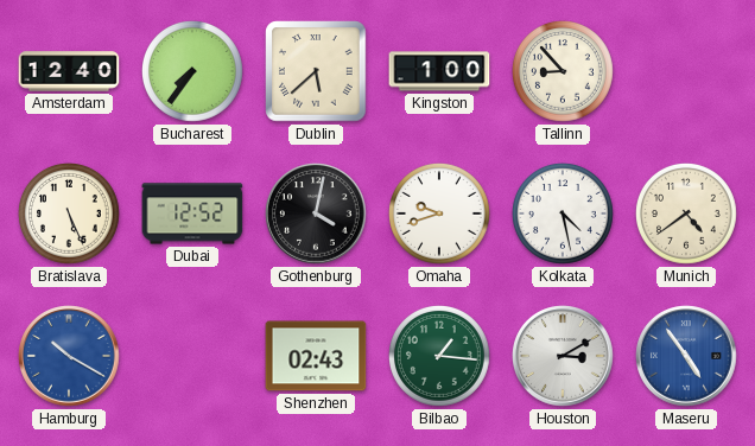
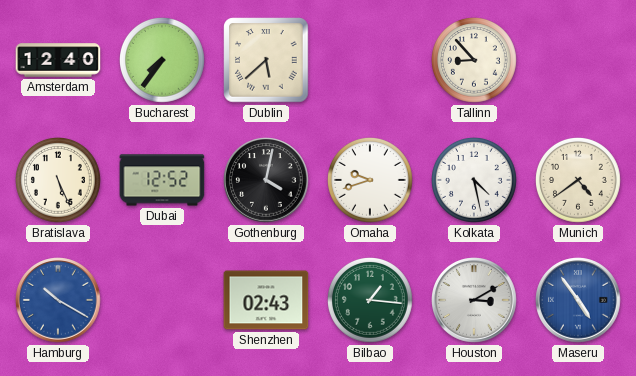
Kingston: 1:00 -> none (439, 71)
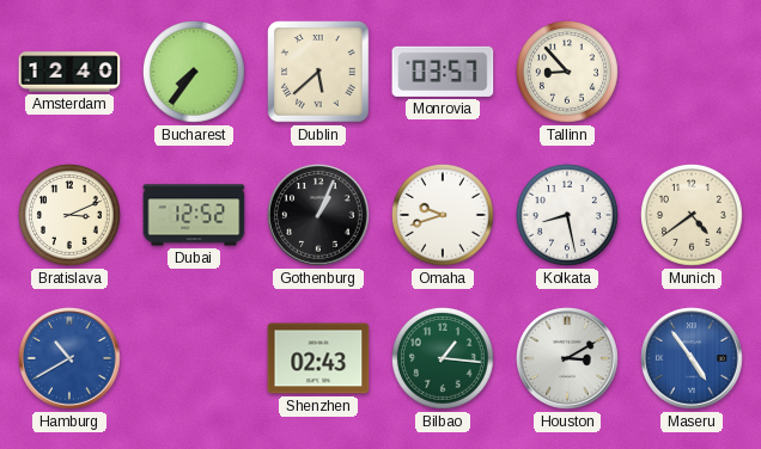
Monrovia: none -> 03:57 (443, 72)
Bratislava: 5:26 -> 3:11 (71, 216)
Gothenburg: 4:02 -> 1:04 (318, 215)
Kolkata: 4:28 -> 8:28 (568, 216)
Hamburg: 10:20 -> 10:40 (69, 358)
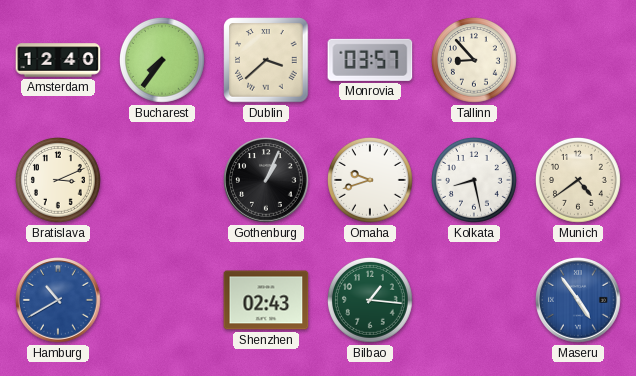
Dublin: 5:38 -> 3:38 (266, 60)
Dubai: 12:52 -> none (194, 215)
Houston: 3:10 -> none (567, 358)
